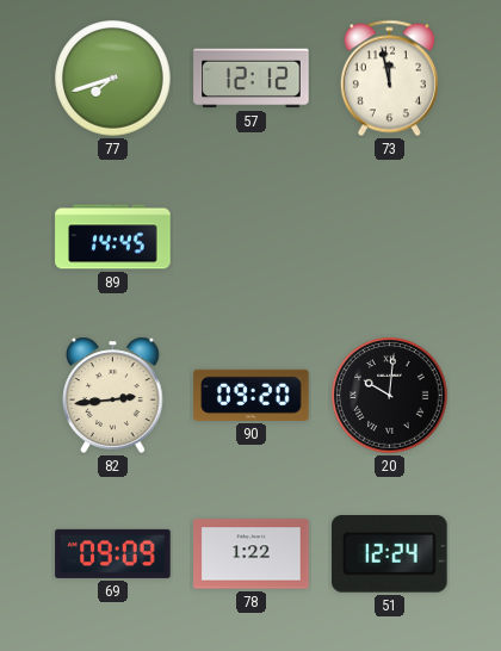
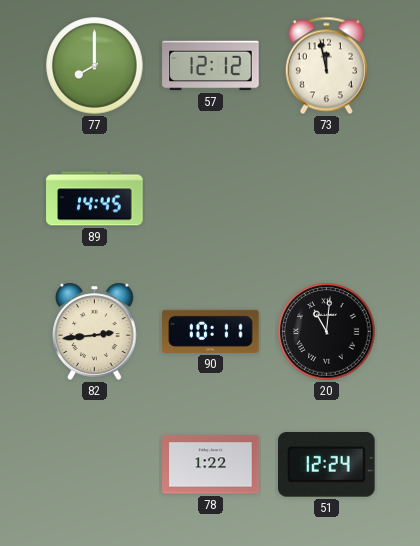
77: 7:42 -> 8:00 (95, 66)
90: 09:20 -> 10:11 (211, 331)
20: 10:01 -> 11:01 (327, 332)
69: 09:09 -> none (113, 553)
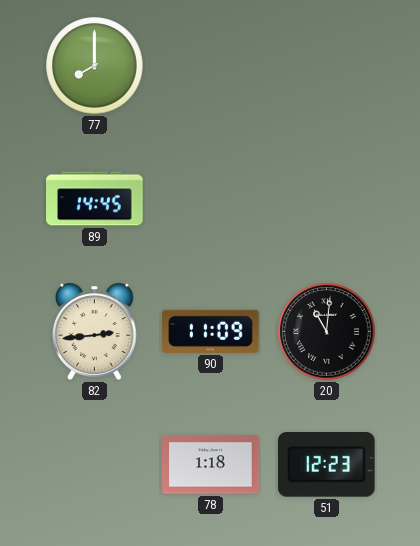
57: 12:12 -> none (211, 66)
73: 11:58 -> none (326, 66)
90: 10:11 -> 11:09 (211, 331)
78: 1:22 -> 1:18 (211, 465)
51: 12:24 -> 12:23 (327, 465)
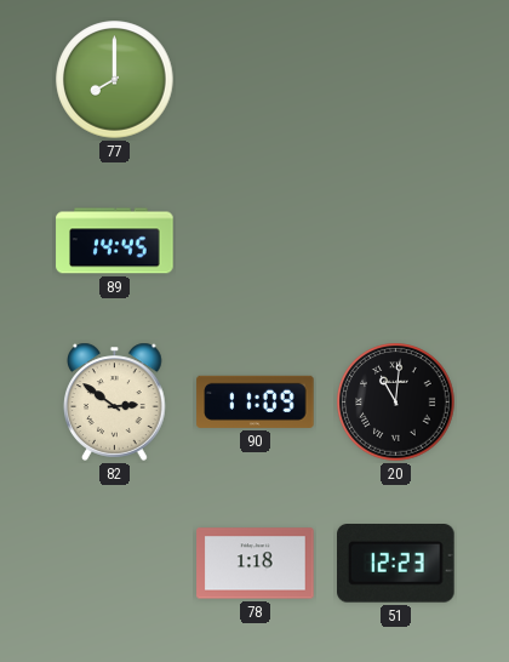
82: 2:44 -> 2:51 (115, 401)
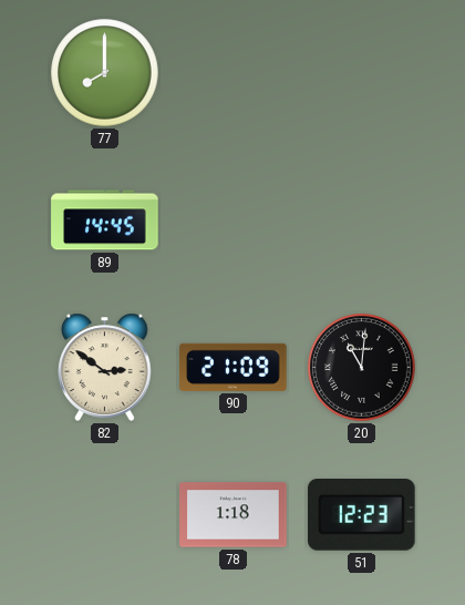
90: 11:09 -> 21:09 (234, 367)
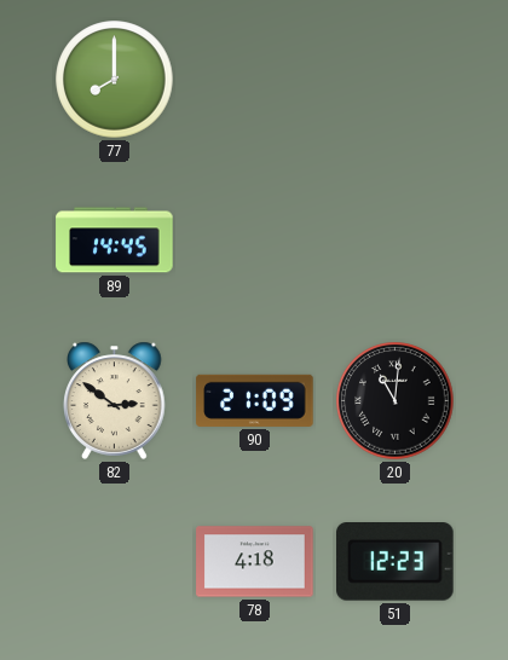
78: 1:18 -> 4:18 (255, 562)
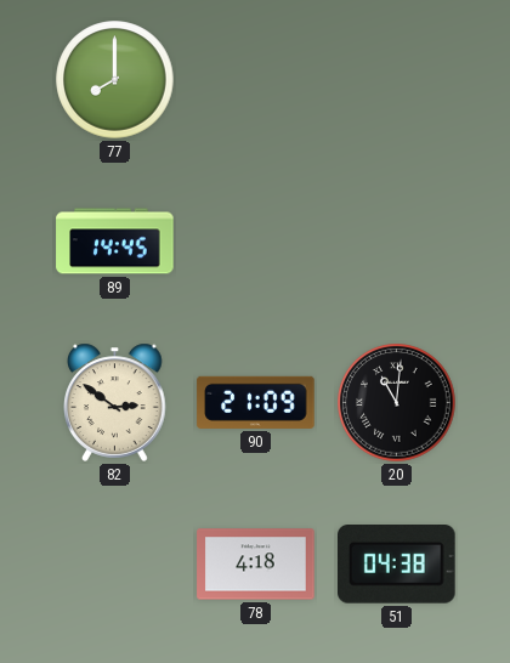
51: 12:23 -> 04:38 (397, 565)
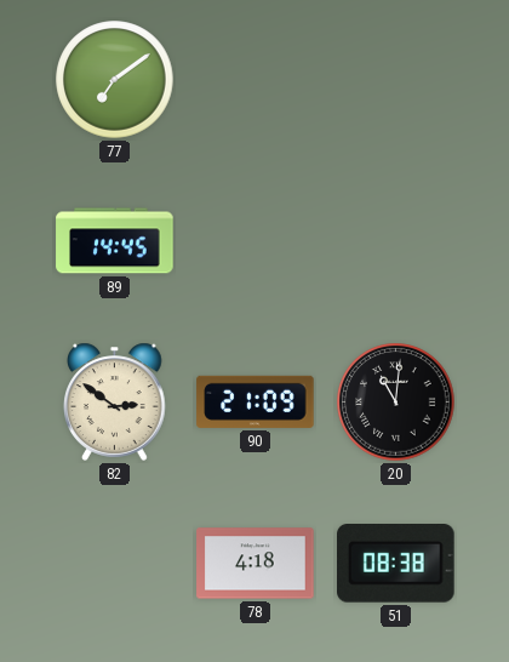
77: 8:00 -> 7:09 (115, 80)
51: 04:38 -> 08:38 (396, 564)
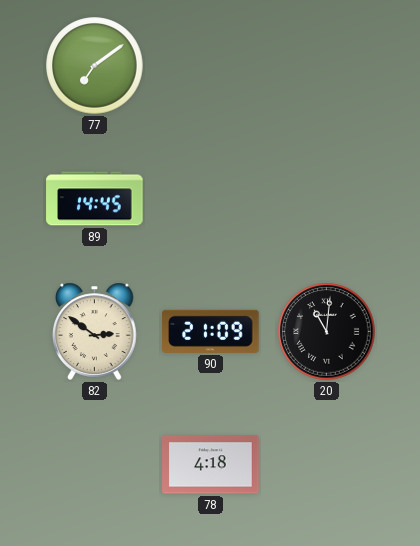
51: 08:38 -> none (396, 564)
